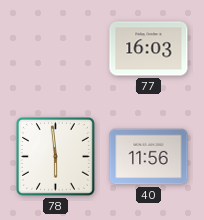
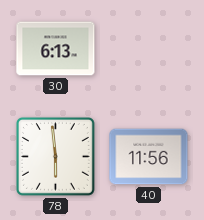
30: none -> 6:13 (56, 49)
77: 16:03 -> none (149, 49)
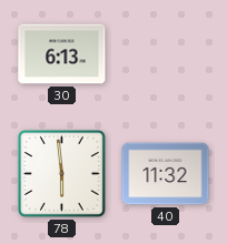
40: 11:56 -> 11:32 (166, 174)
